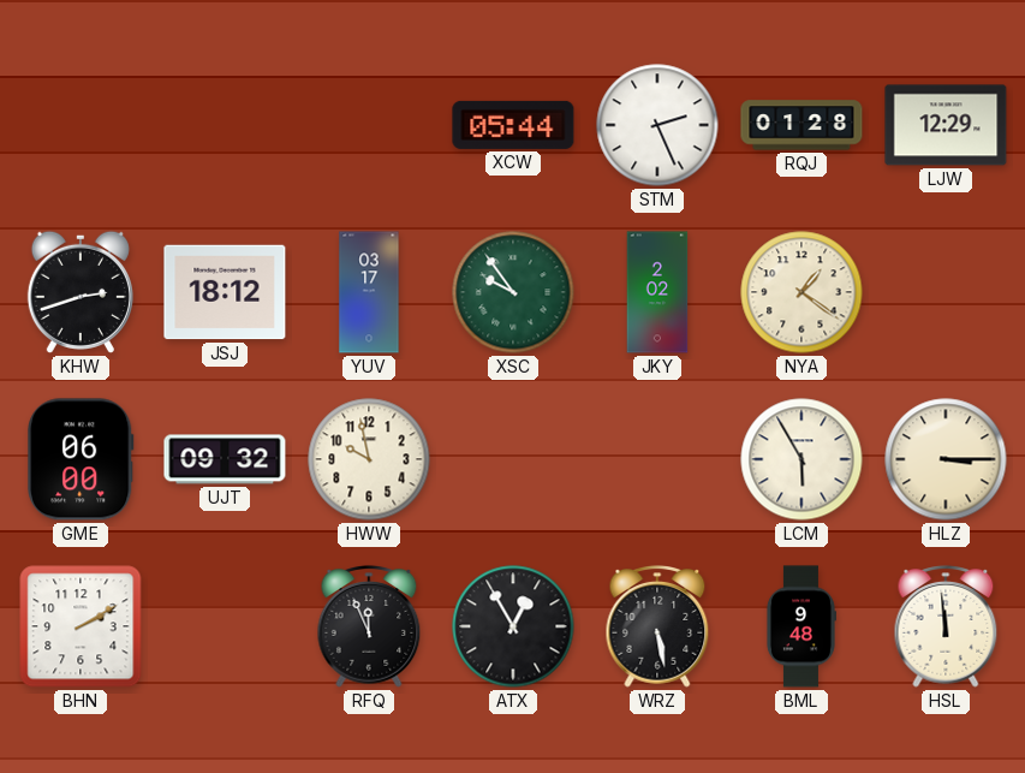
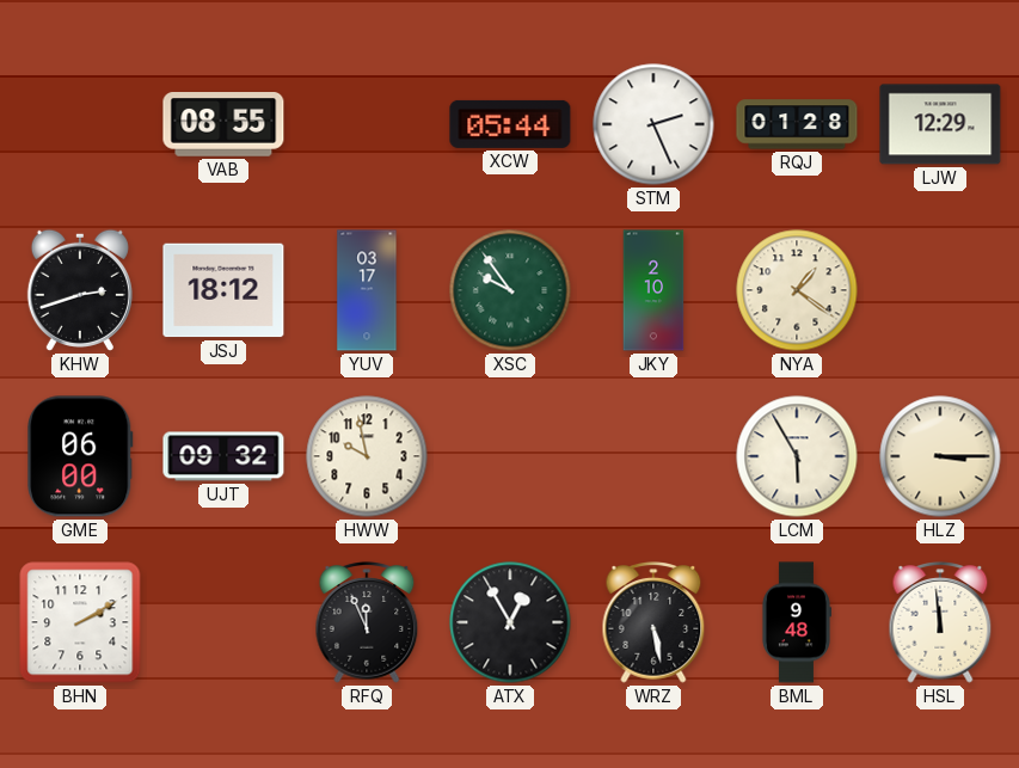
VAB: none -> 08:55 (223, 125)
JKY: 2:02 -> 2:10 (653, 290)
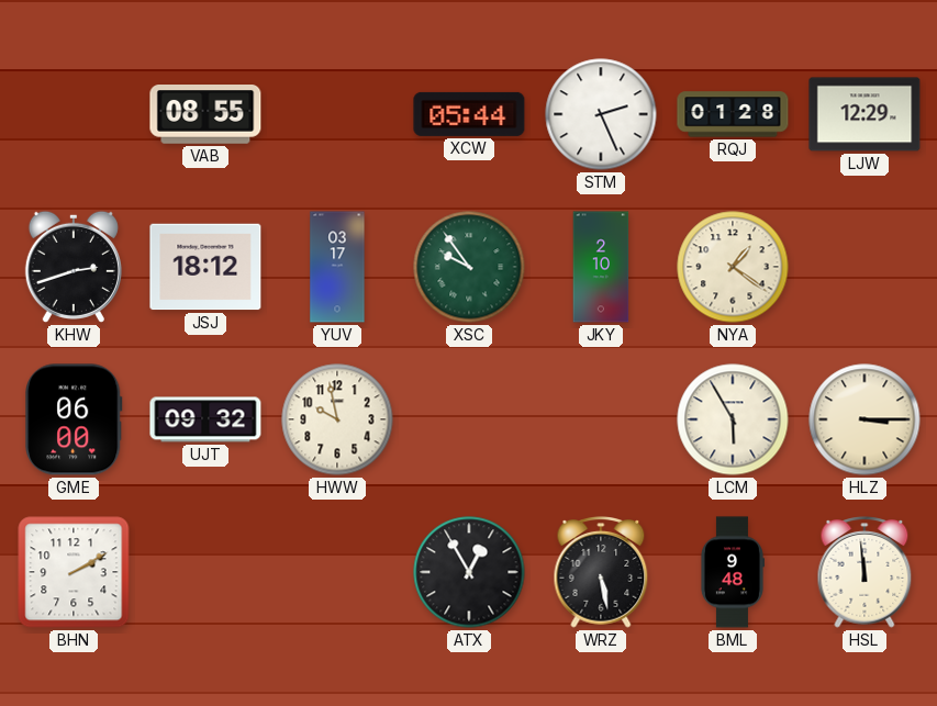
RFQ: 11:56 -> none (367, 623)
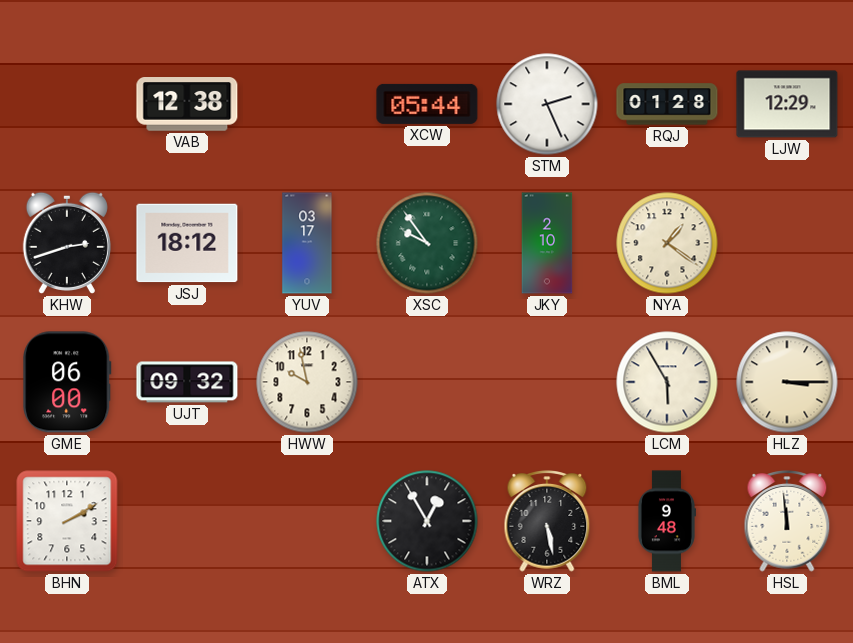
VAB: 08:55 -> 12:38 (187, 105)
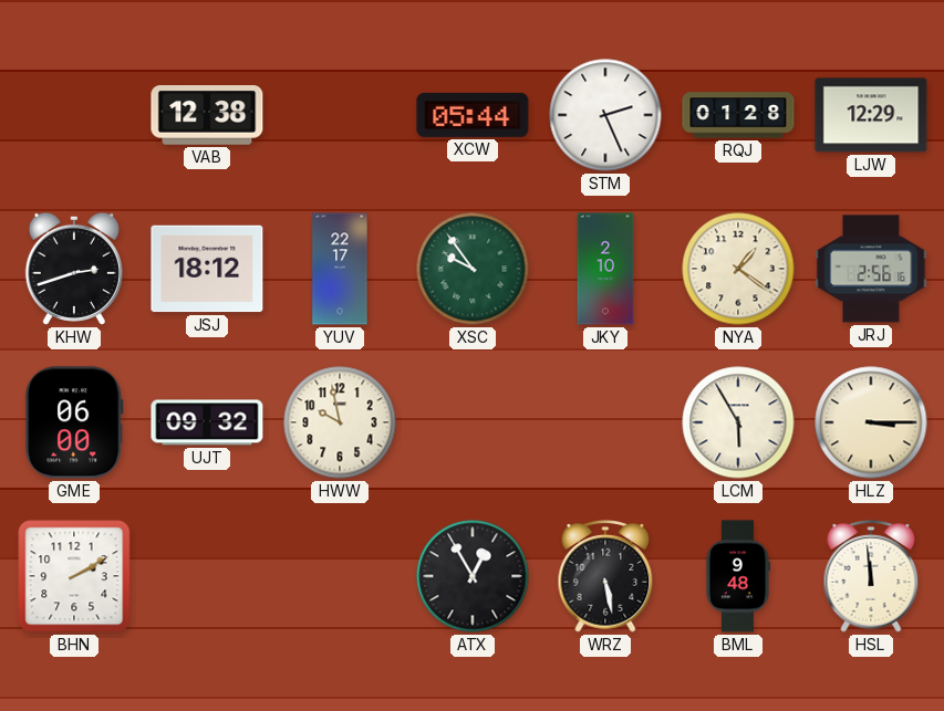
YUV: 03:17 -> 22:17 (340, 269)
JRJ: none -> 2:56 (871, 269)
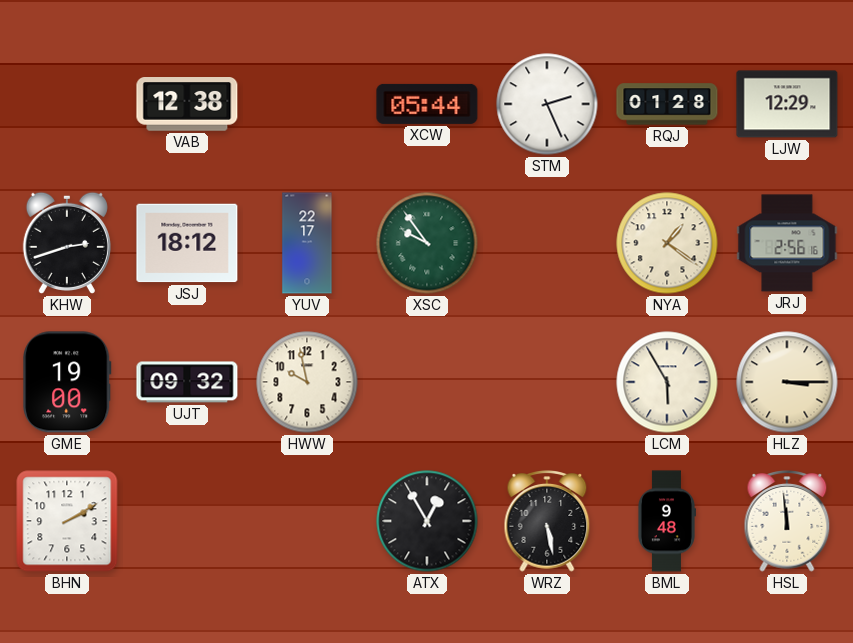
JKY: 2:10 -> none (605, 269)
GME: 06:00 -> 19:00 (67, 382)
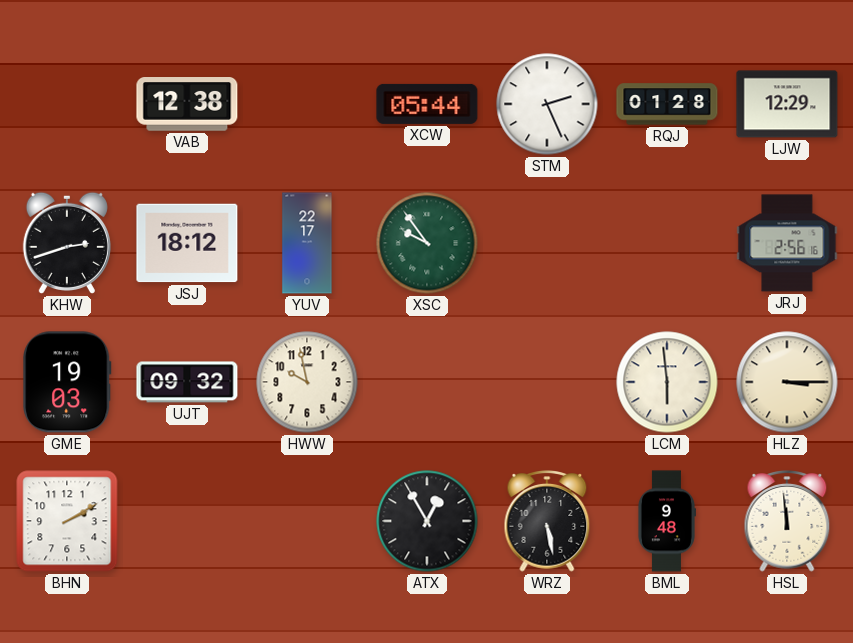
NYA: 1:21 -> none (667, 243)
GME: 19:00 -> 19:03 (67, 382)
LCM: 5:55 -> 5:59 (667, 382)
